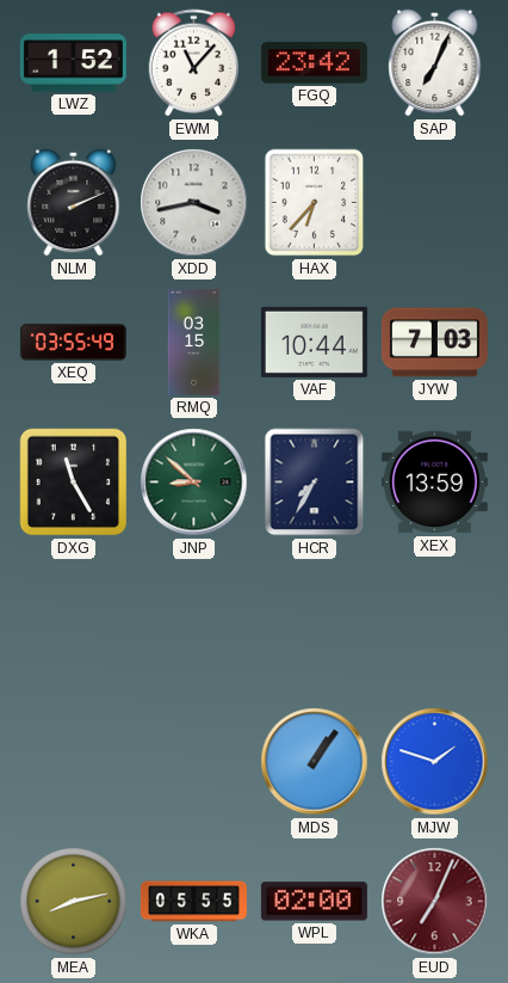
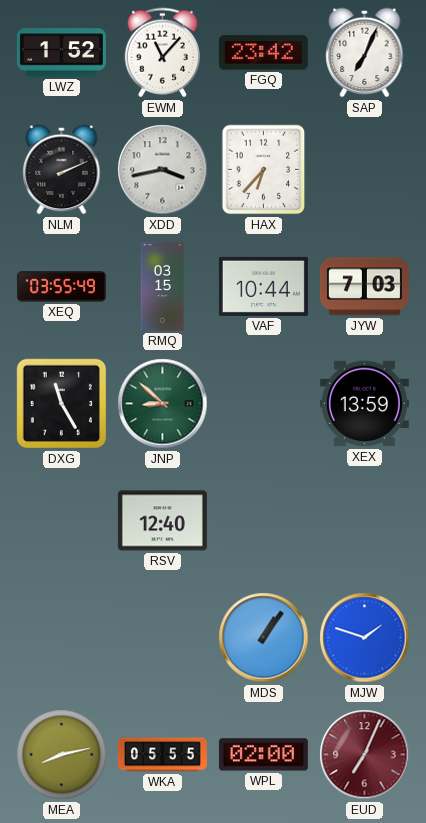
HCR: 7:35 -> none (315, 483)
RSV: none -> 12:40 (162, 521)
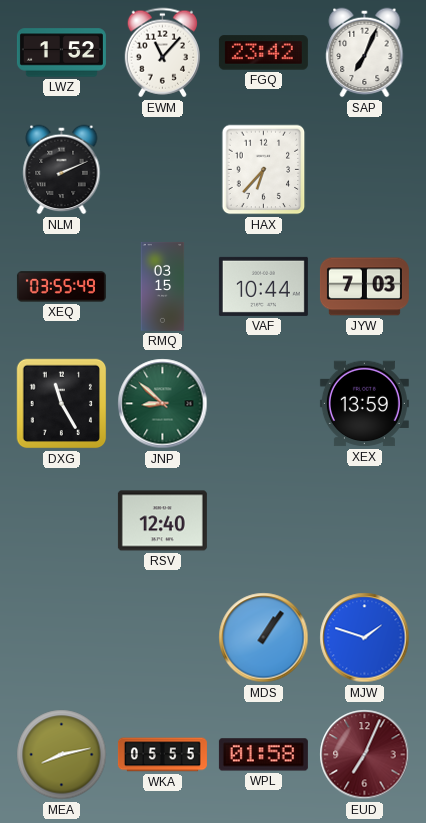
XDD: 3:43 -> none (163, 170)
WPL: 02:00 -> 01:58 (263, 755)
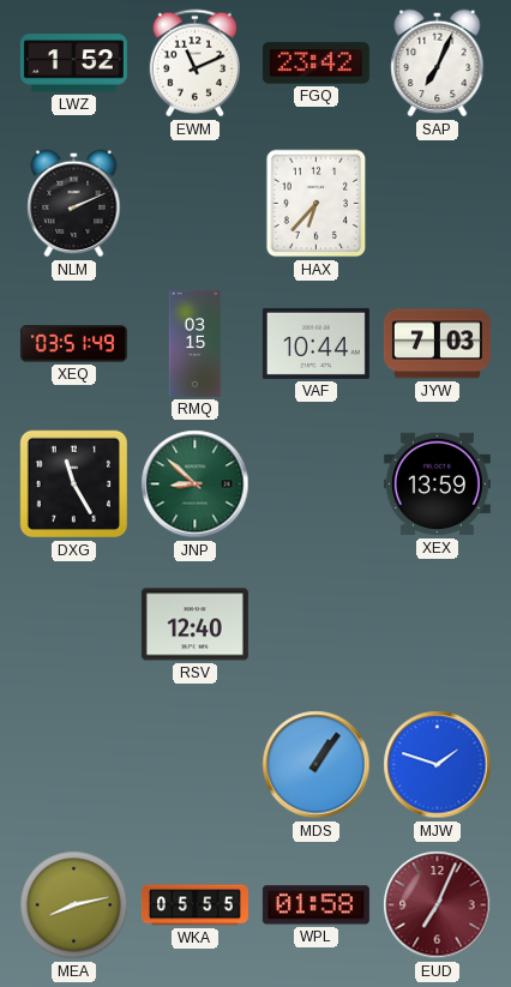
EWM: 11:07 -> 11:11 (194, 64)
XEQ: 03:55 -> 03:51 (73, 344)
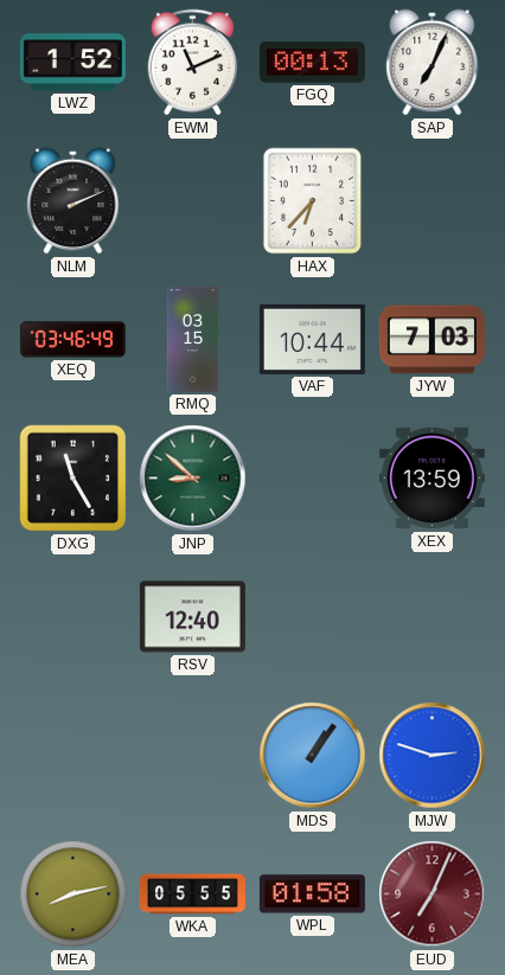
FGQ: 23:42 -> 00:13 (312, 63)
XEQ: 03:51 -> 03:46 (72, 340)
MJW: 1:48 -> 2:48 (433, 756)
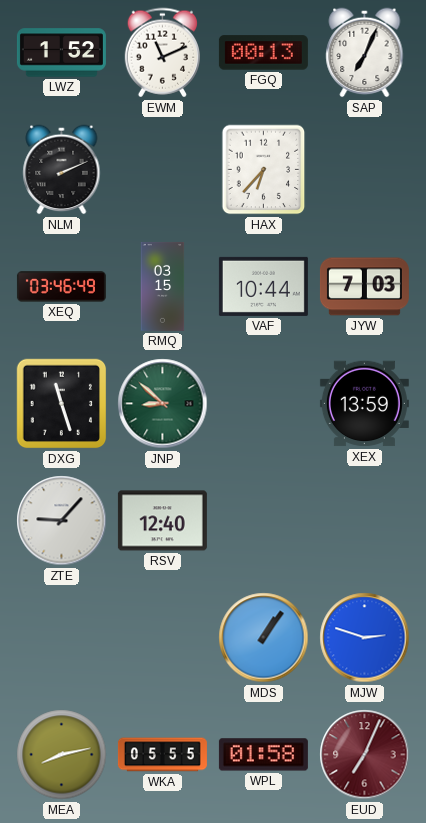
DXG: 11:25 -> 11:27 (62, 404)
ZTE: none -> 9:07 (62, 521)
